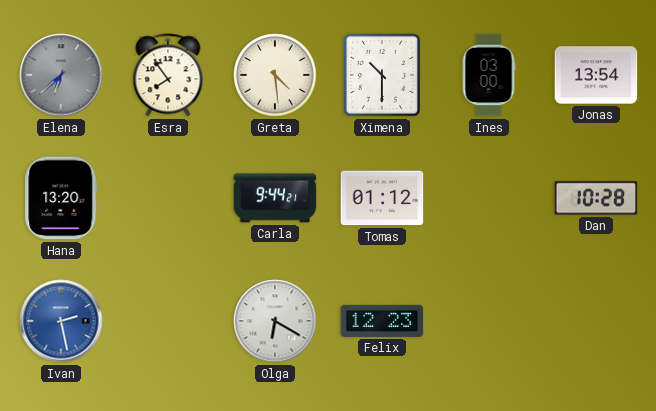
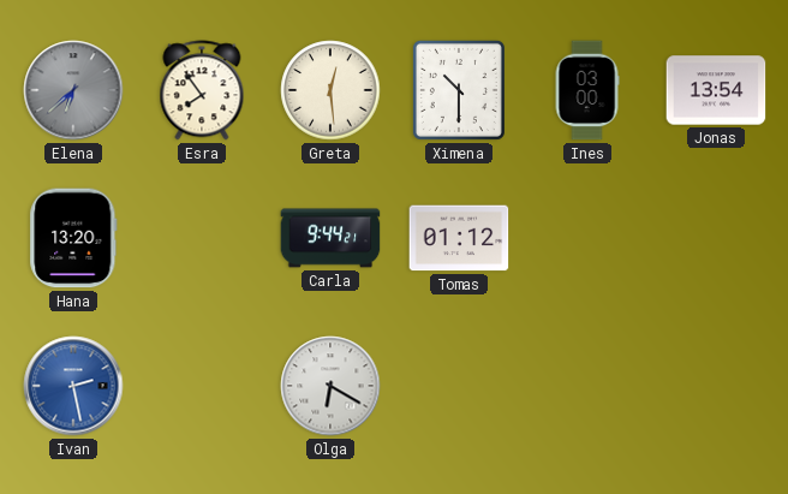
Greta: 4:29 -> 12:29 (330, 90)
Dan: 10:28 -> none (596, 198)
Felix: 12:23 -> none (382, 321)
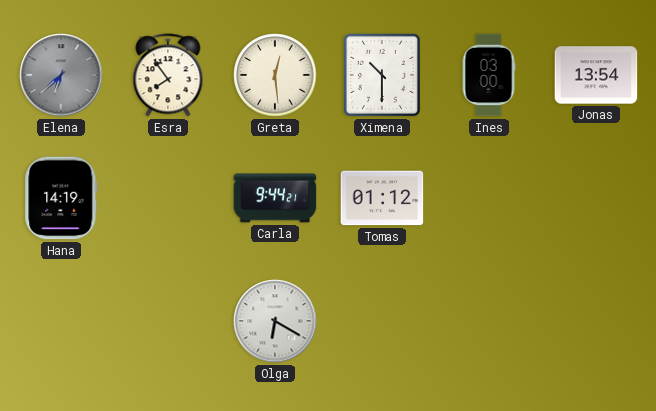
Hana: 13:20 -> 14:19 (61, 198)
Ivan: 2:28 -> none (73, 386)
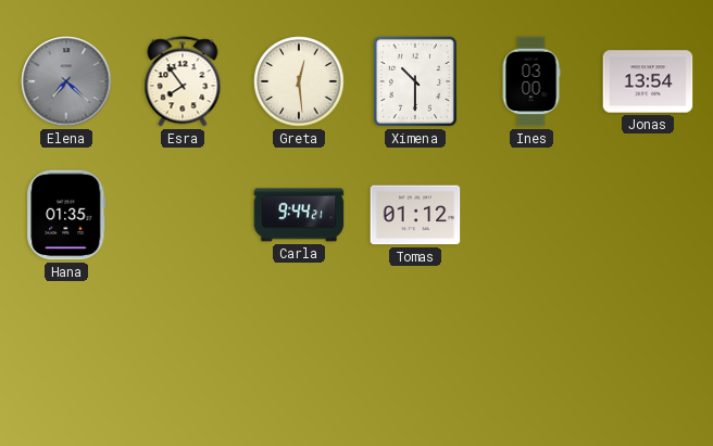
Elena: 6:38 -> 7:22 (66, 81)
Hana: 14:19 -> 01:35 (66, 215)
Olga: 6:20 -> none (275, 321)
